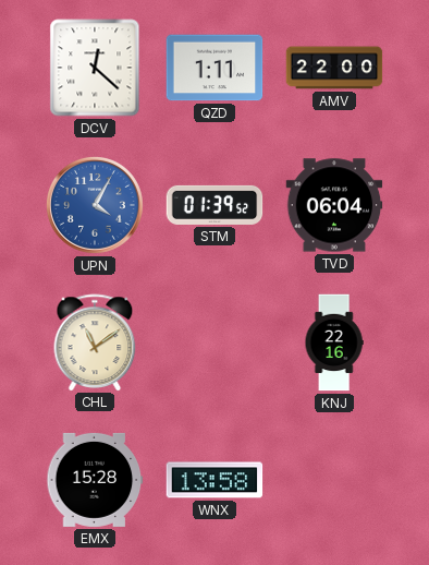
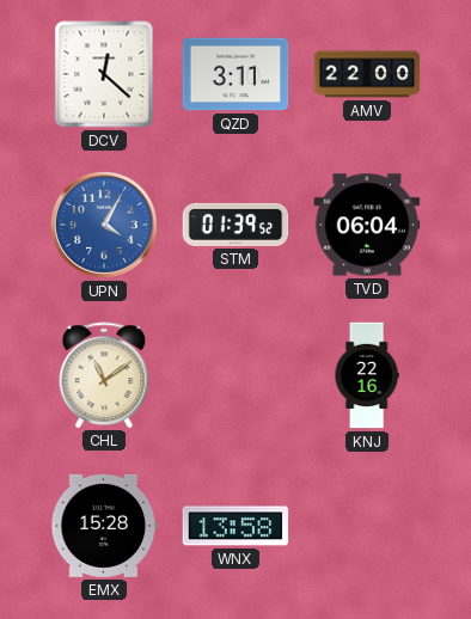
QZD: 1:11 -> 3:11 (235, 74)
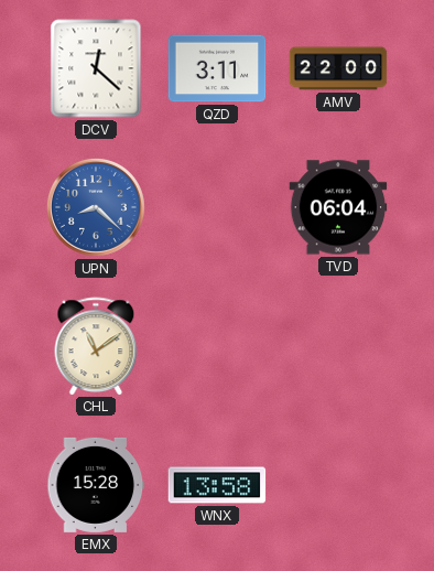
UPN: 4:05 -> 8:22 (96, 207)
STM: 01:39 -> none (235, 225)
KNJ: 22:16 -> none (367, 375)
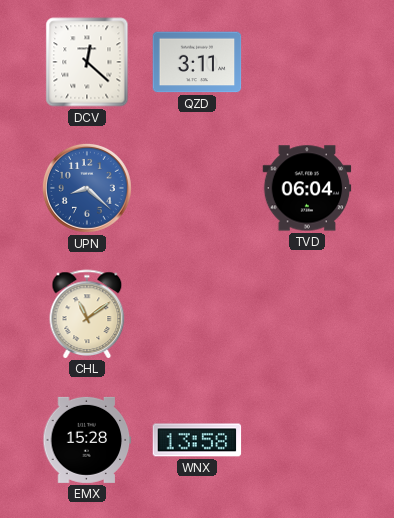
AMV: 22:00 -> none (338, 68)
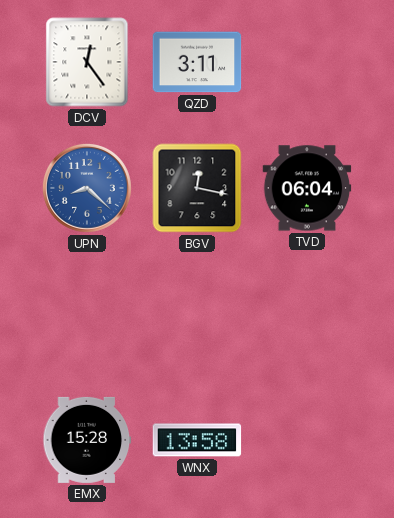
DCV: 12:22 -> 12:24 (87, 62)
BGV: none -> 12:17 (197, 188)
CHL: 11:09 -> none (87, 314)
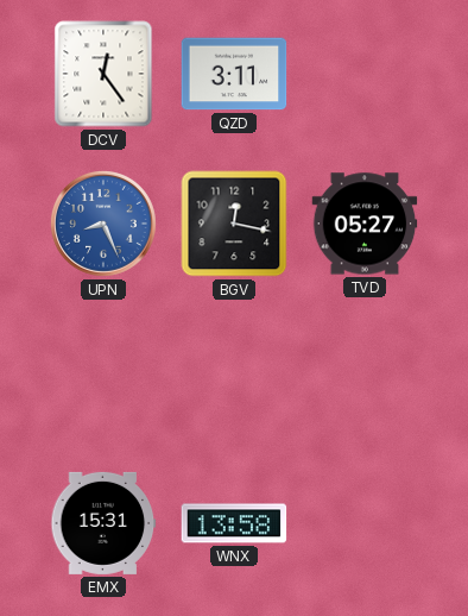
UPN: 8:22 -> 8:26 (103, 224)
TVD: 06:04 -> 05:27 (365, 224)
EMX: 15:28 -> 15:31 (103, 523)
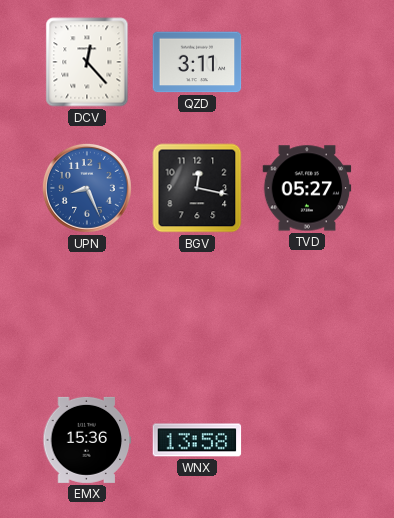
DCV: 12:24 -> 12:23 (87, 62)
EMX: 15:31 -> 15:36 (87, 440)
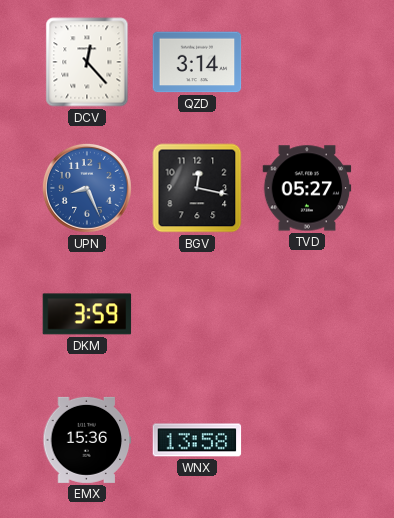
QZD: 3:11 -> 3:14 (197, 62)
DKM: none -> 3:59 (87, 314)
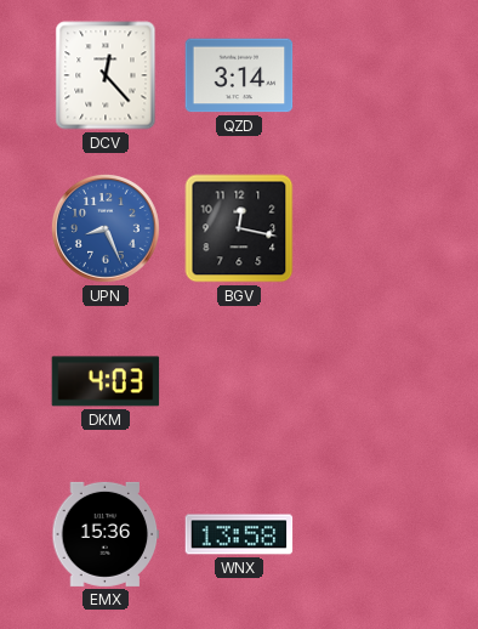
TVD: 05:27 -> none (307, 188)
DKM: 3:59 -> 4:03 (106, 381)
